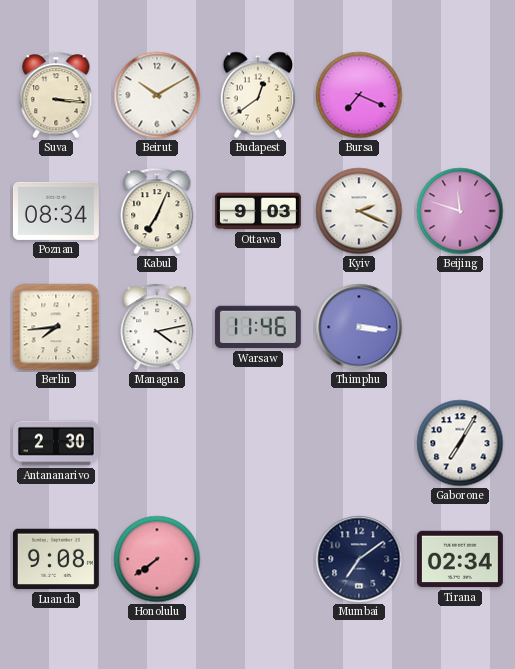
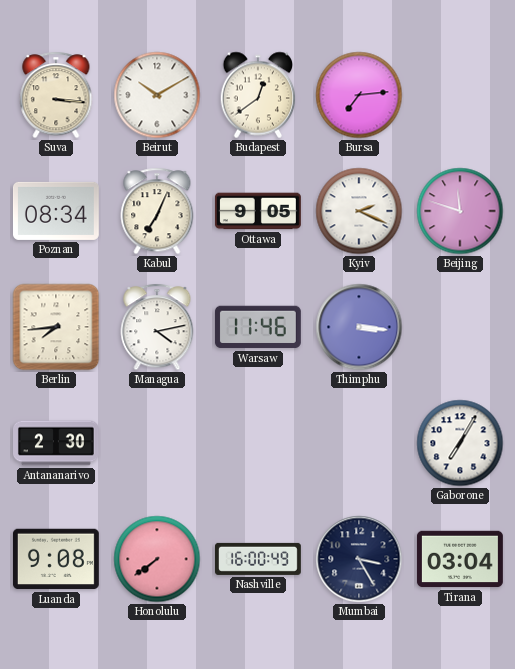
Bursa: 7:19 -> 7:14 (359, 95)
Ottawa: 9:03 -> 9:05 (258, 211)
Nashville: none -> 16:00 (259, 559)
Mumbai: 7:09 -> 3:25 (359, 559)
Tirana: 02:34 -> 03:04 (460, 559)
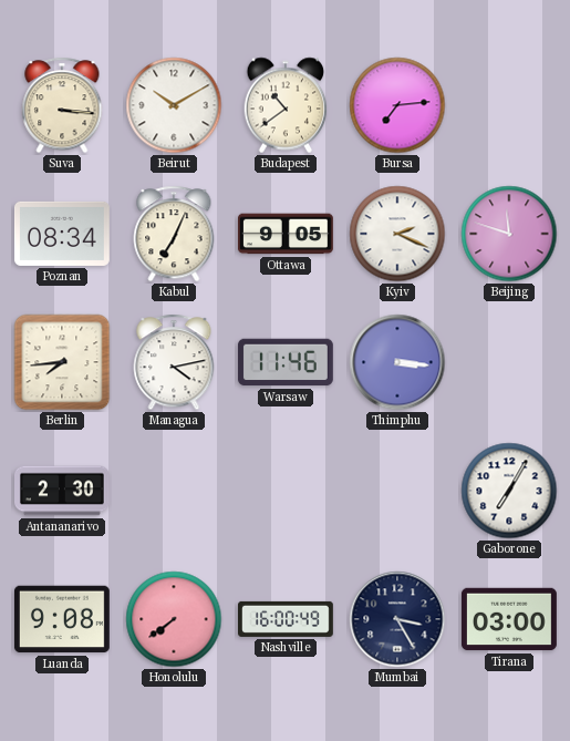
Budapest: 12:39 -> 10:39 (286, 105)
Tirana: 03:04 -> 03:00 (509, 619)
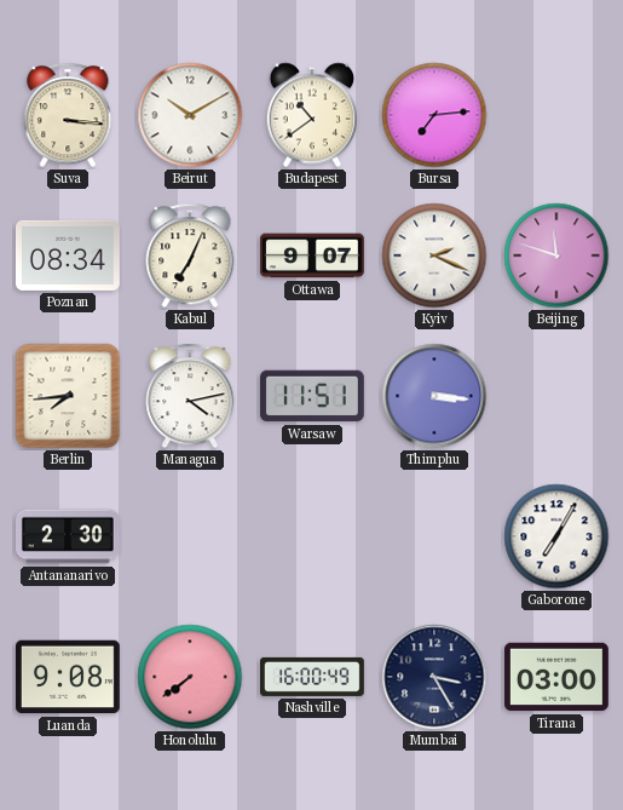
Ottawa: 9:05 -> 9:07 (312, 255)
Warsaw: 11:46 -> 11:51 (312, 396)
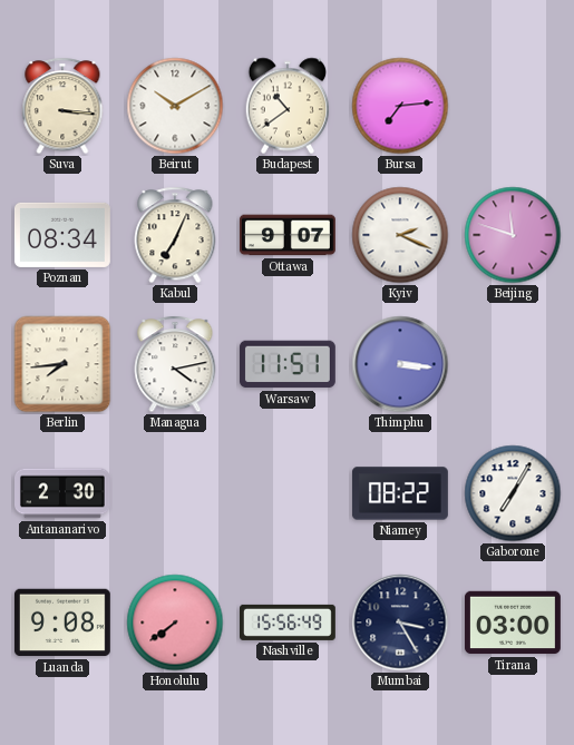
Niamey: none -> 08:22 (400, 493)
Nashville: 16:00 -> 15:56 (289, 623)
